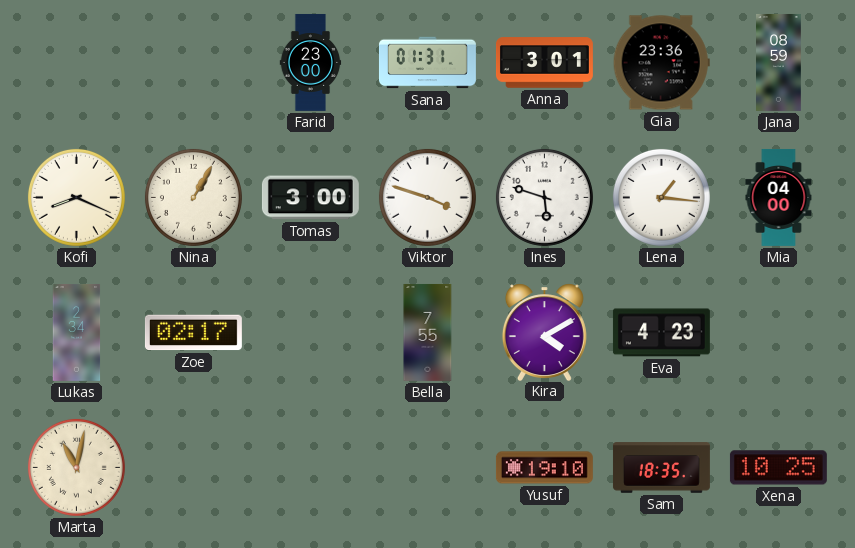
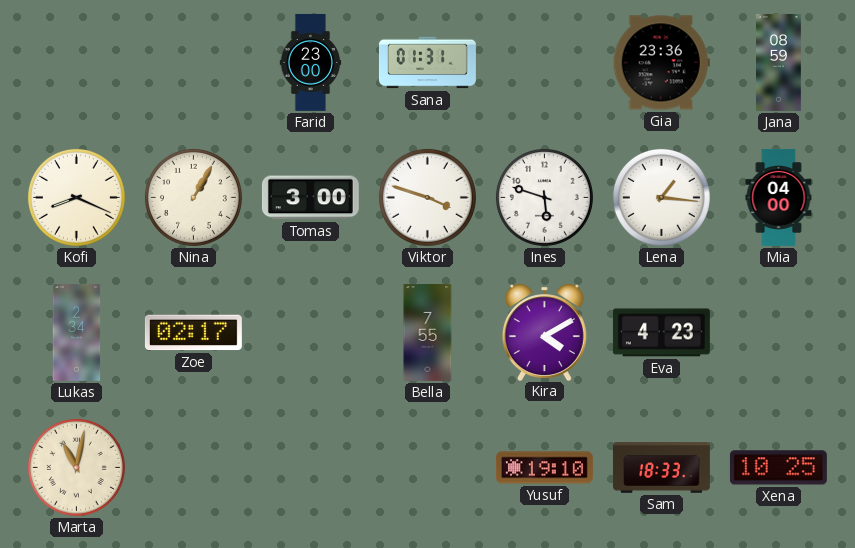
Anna: 3:01 -> none (544, 63)
Sam: 18:35 -> 18:33 (661, 468)
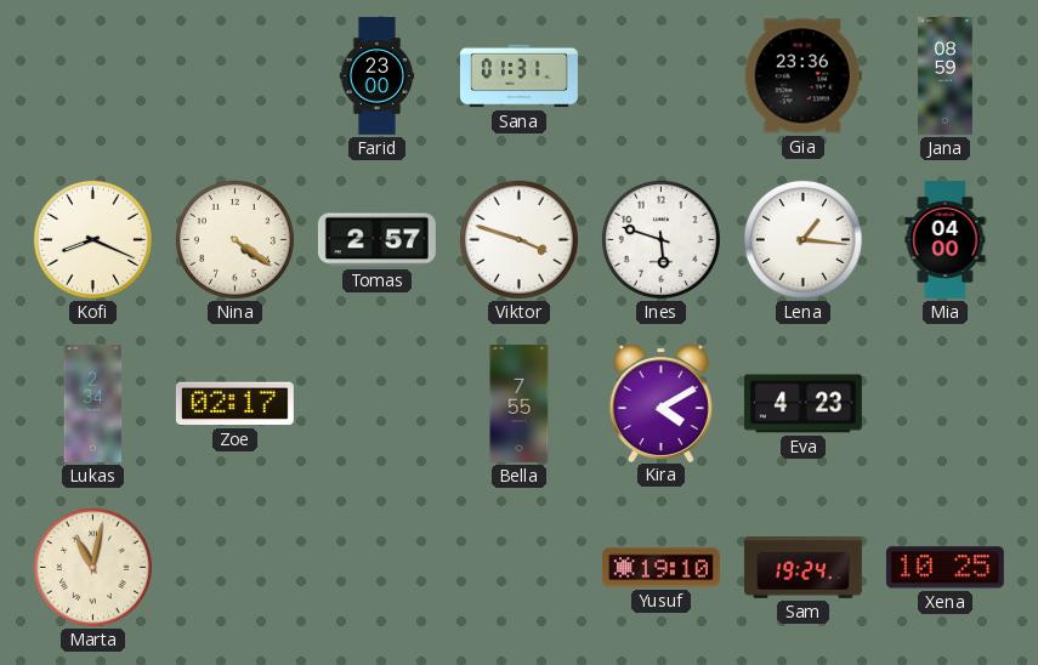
Nina: 1:05 -> 4:21 (234, 239)
Tomas: 3:00 -> 2:57 (376, 240)
Sam: 18:33 -> 19:24 (802, 568)
